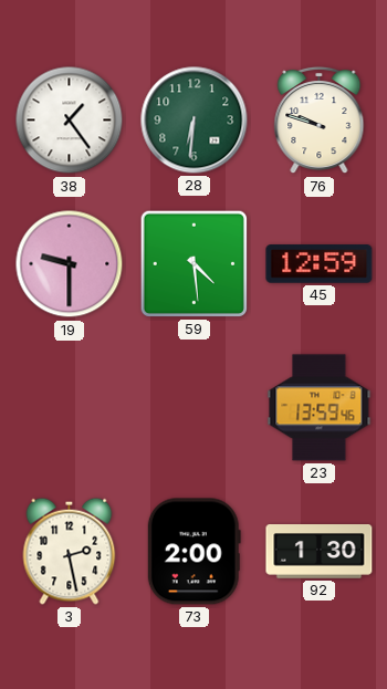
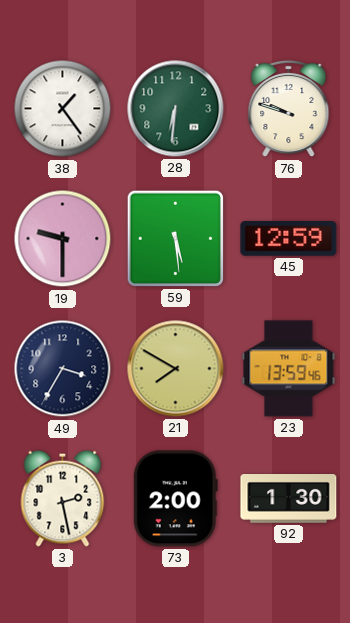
59: 4:29 -> 5:29 (175, 238)
49: none -> 3:35 (63, 369)
21: none -> 7:50 (176, 369)
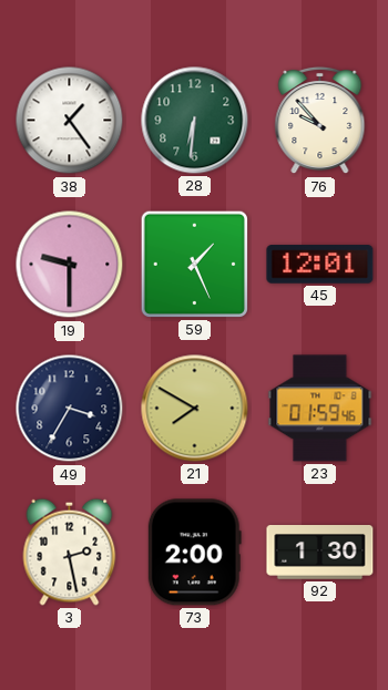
76: 9:48 -> 9:53 (320, 121)
59: 5:29 -> 1:26 (194, 264)
45: 12:59 -> 12:01 (320, 265)
23: 13:59 -> 01:59 (320, 409)
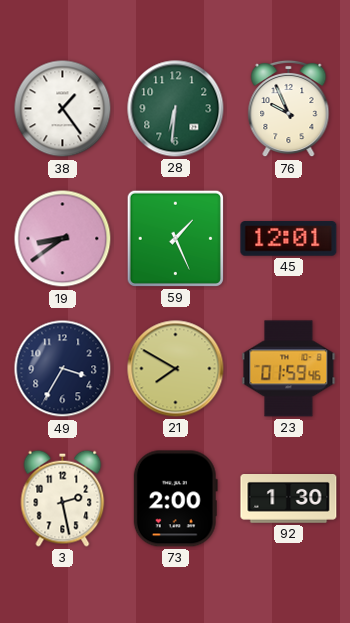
76: 9:53 -> 9:56 (289, 109)
19: 9:30 -> 8:39 (63, 239)
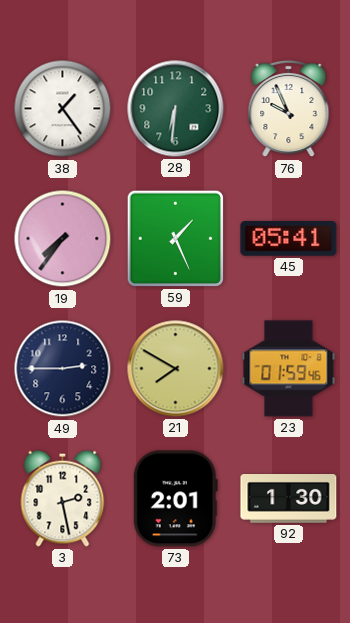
19: 8:39 -> 7:36 (63, 239)
45: 12:01 -> 05:41 (289, 239)
49: 3:35 -> 2:45 (63, 369)
73: 2:00 -> 2:01 (175, 499)
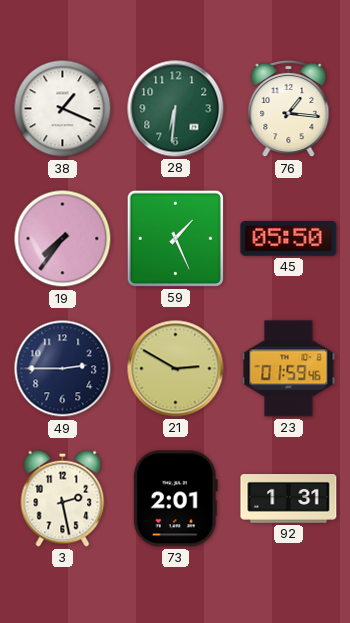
38: 1:24 -> 1:19 (63, 109)
76: 9:56 -> 1:16 (289, 109)
45: 05:41 -> 05:50 (289, 239)
21: 7:50 -> 2:50 (176, 369)
92: 1:30 -> 1:31 (289, 499)
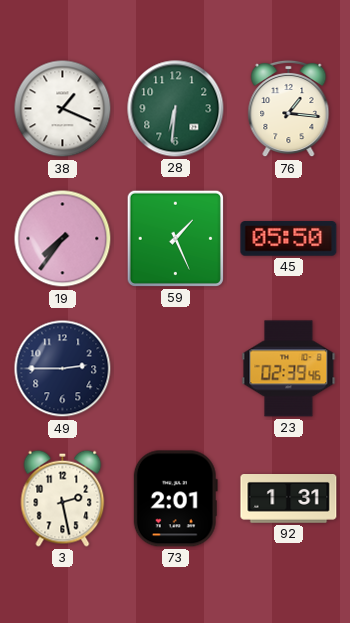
21: 2:50 -> none (176, 369)
23: 01:59 -> 02:39 (289, 369)
